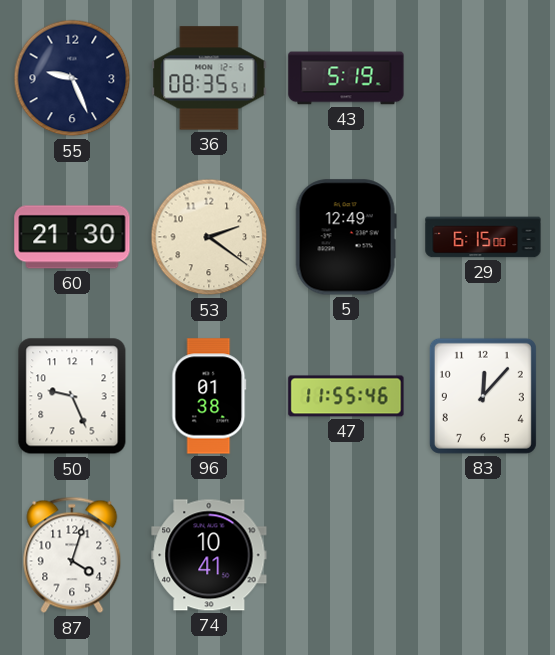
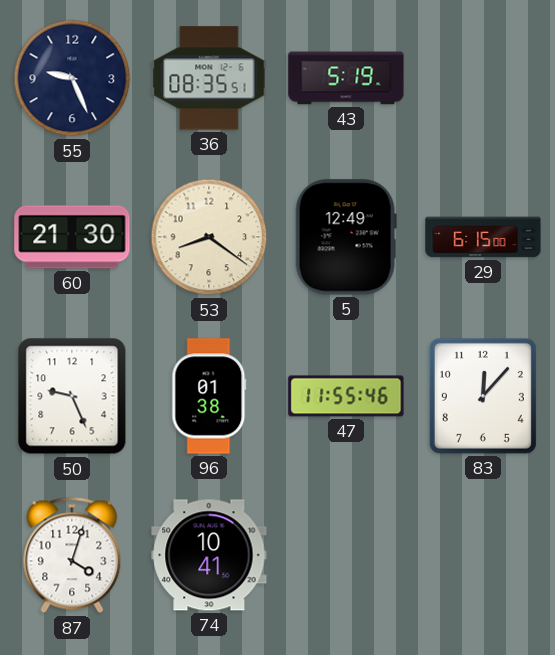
53: 2:21 -> 8:21 (209, 237)
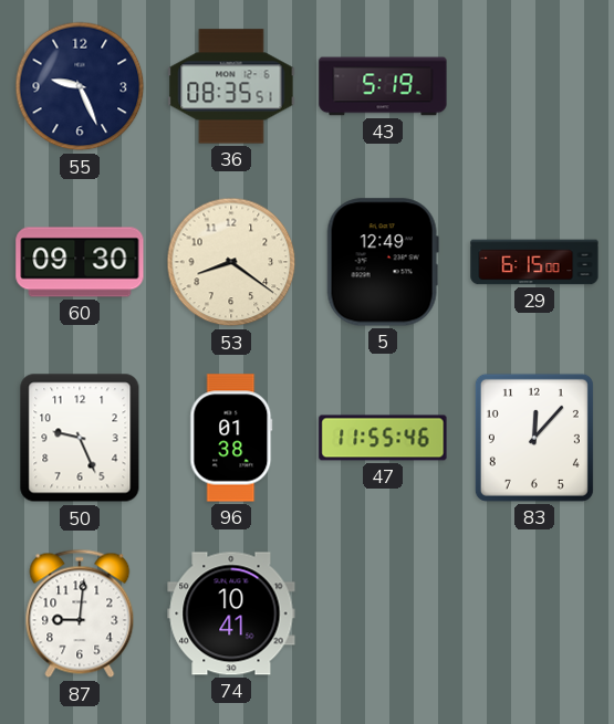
60: 21:30 -> 09:30 (80, 262)
87: 4:03 -> 9:01 (80, 613)
